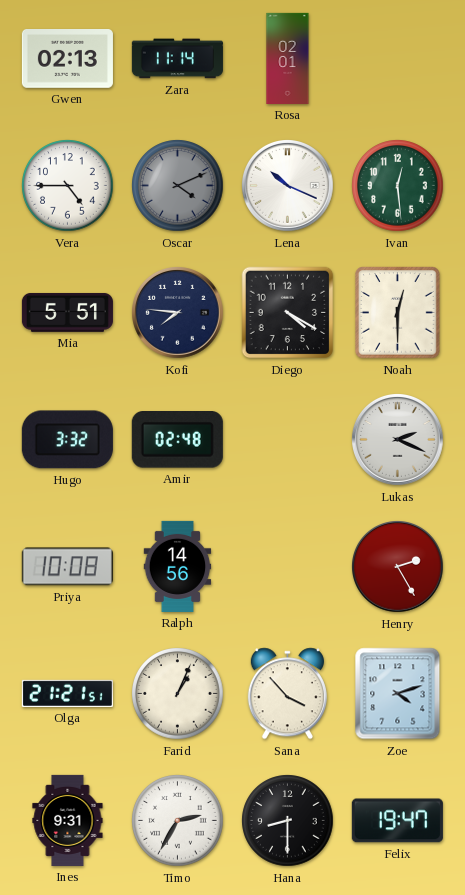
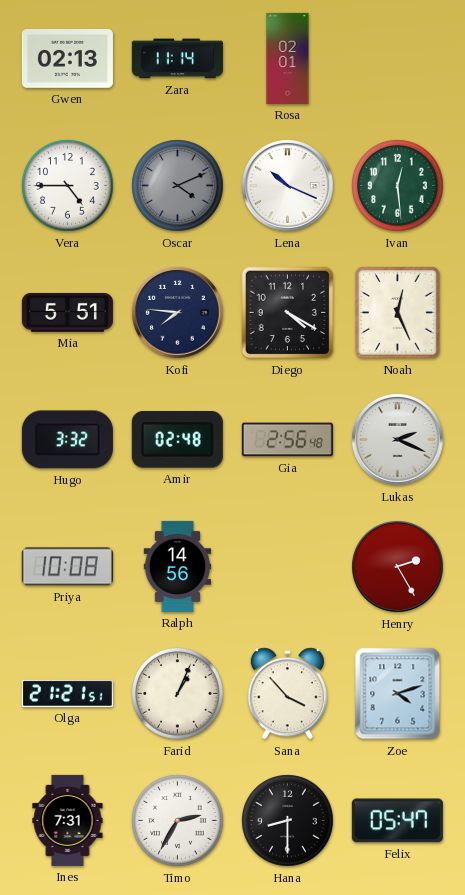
Noah: 12:30 -> 12:26 (398, 313)
Gia: none -> 2:56 (287, 440)
Ines: 9:31 -> 7:31 (68, 820)
Felix: 19:47 -> 05:47 (397, 821)
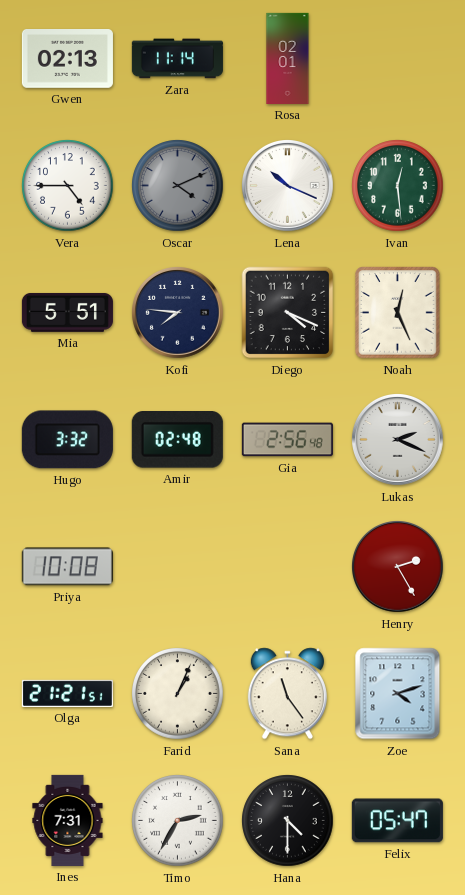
Diego: 4:20 -> 4:19 (288, 313)
Ralph: 14:56 -> none (178, 566)
Sana: 3:53 -> 11:24 (287, 694)
Hana: 8:30 -> 4:30 (288, 821)
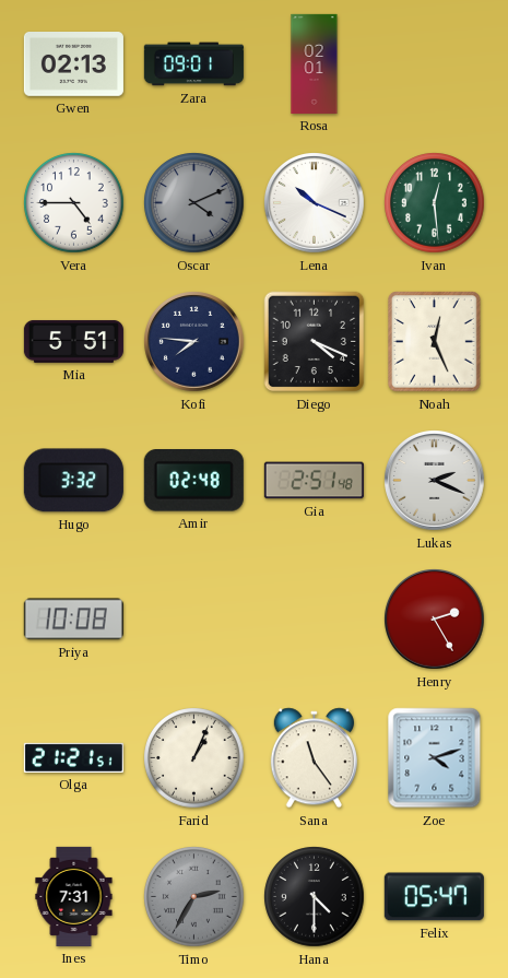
Zara: 11:14 -> 09:01 (193, 64)
Gia: 2:56 -> 2:51 (314, 481)
Timo dial: white -> grey (194, 897)
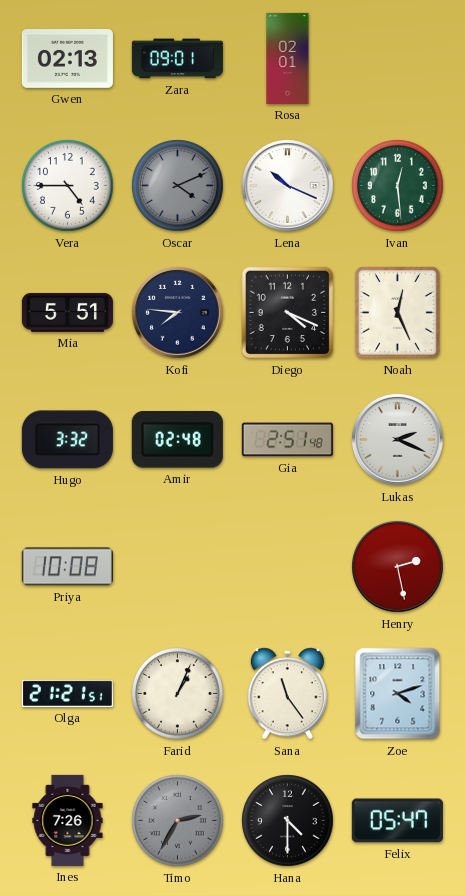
Henry: 2:25 -> 2:28 (398, 567)
Ines: 7:31 -> 7:26 (68, 820)
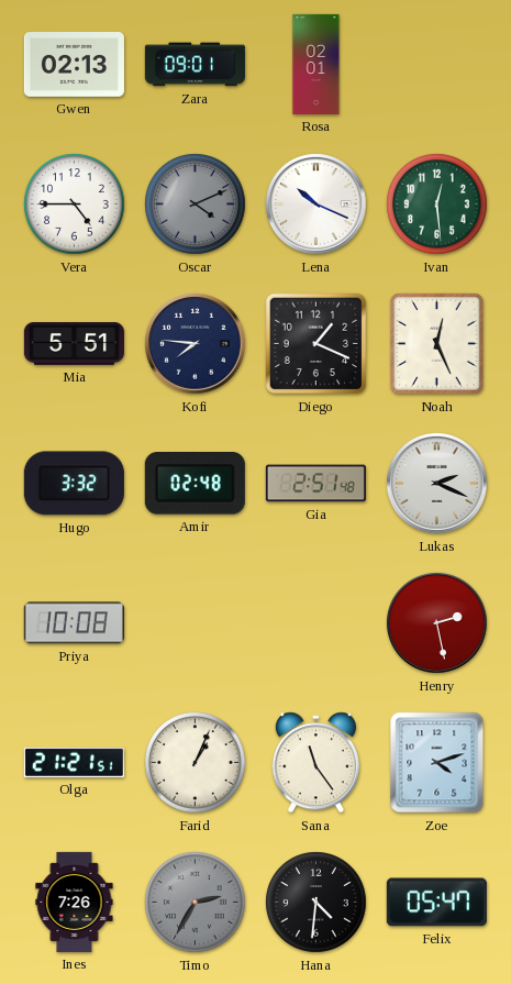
Diego: 4:19 -> 1:19 (316, 344)
Hana: 4:30 -> 4:31 (316, 903)
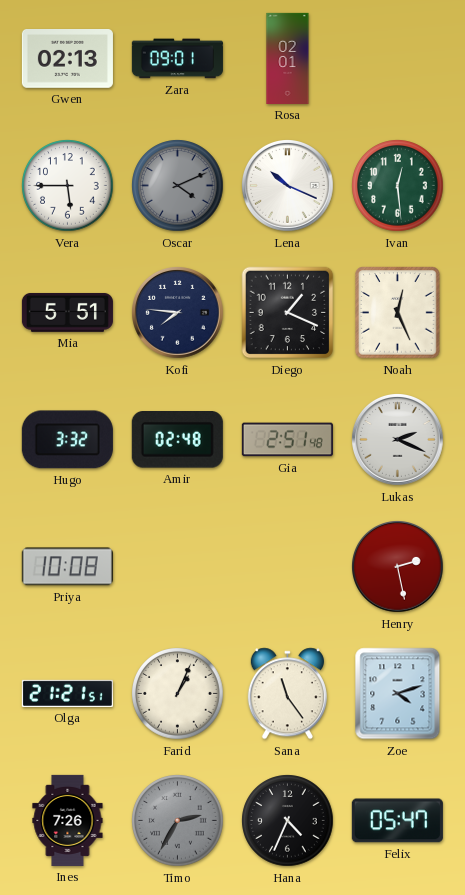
Vera: 4:45 -> 5:45 (68, 186)
Hana: 4:31 -> 4:34 (288, 821)
